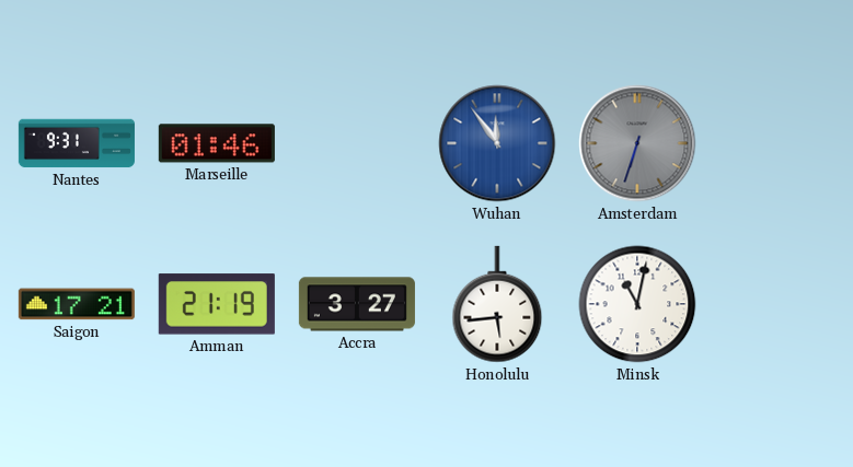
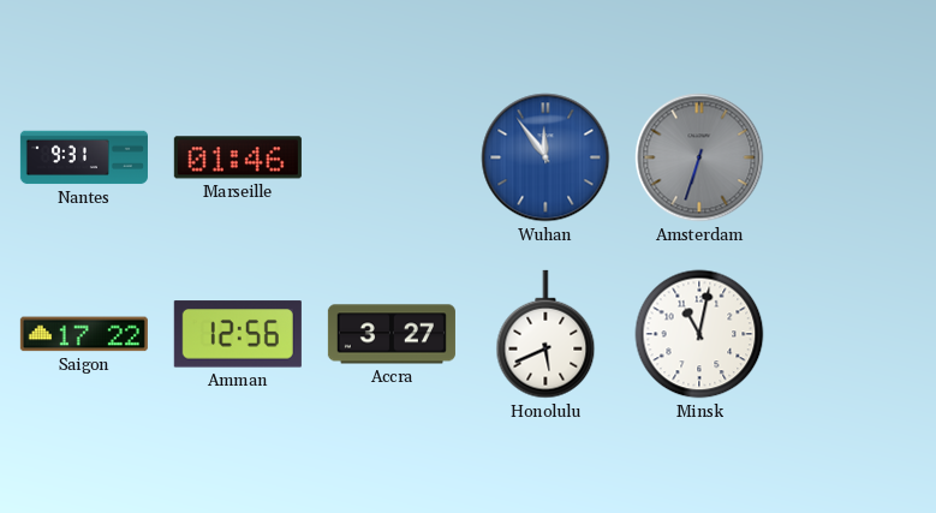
Saigon: 17:21 -> 17:22 (84, 334)
Amman: 21:19 -> 12:56 (238, 334)
Honolulu: 5:44 -> 5:41 (545, 334)
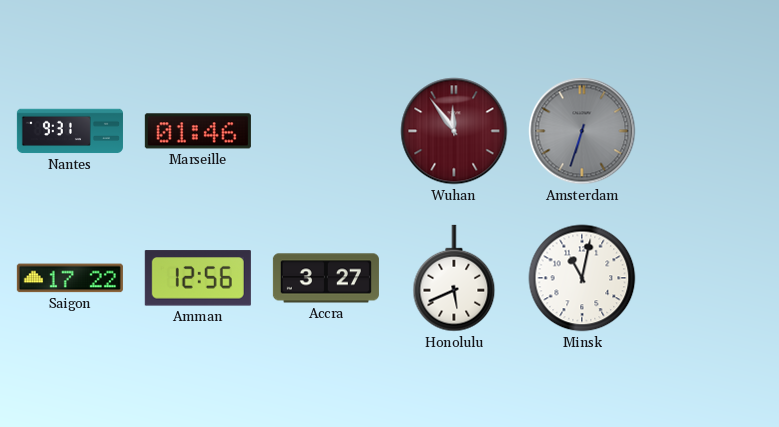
Wuhan dial: blue -> burgundy (454, 131)
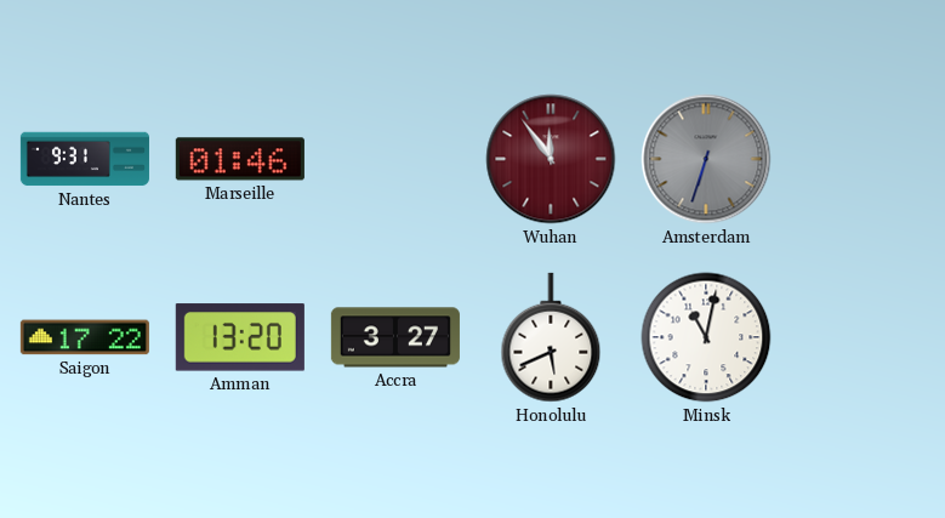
Amman: 12:56 -> 13:20 (240, 337)
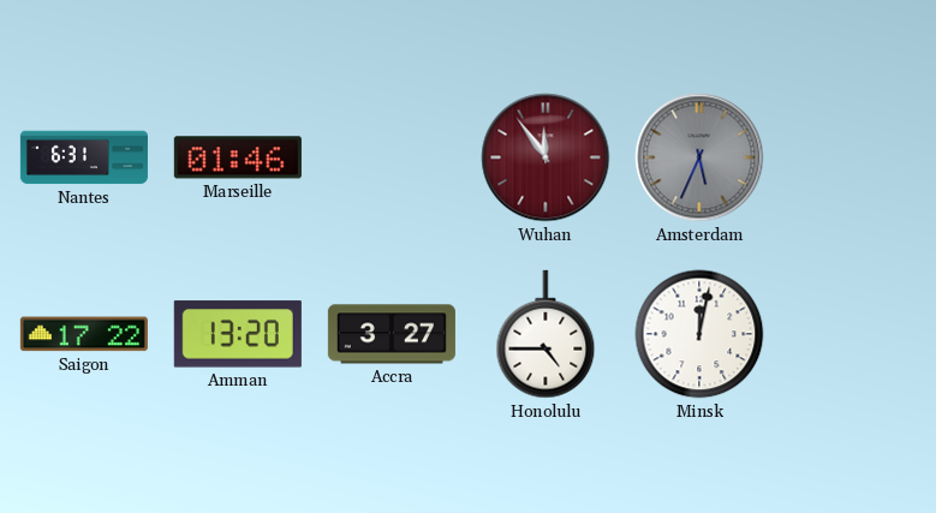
Nantes: 9:31 -> 6:31 (84, 157)
Amsterdam: 6:33 -> 5:34 (699, 157)
Honolulu: 5:41 -> 4:45 (545, 334)
Minsk: 11:02 -> 12:02 (699, 334)
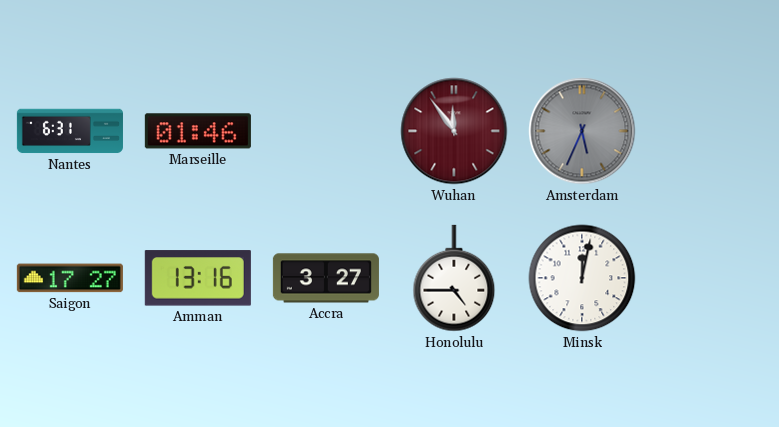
Saigon: 17:22 -> 17:27 (70, 278)
Amman: 13:20 -> 13:16 (198, 278)
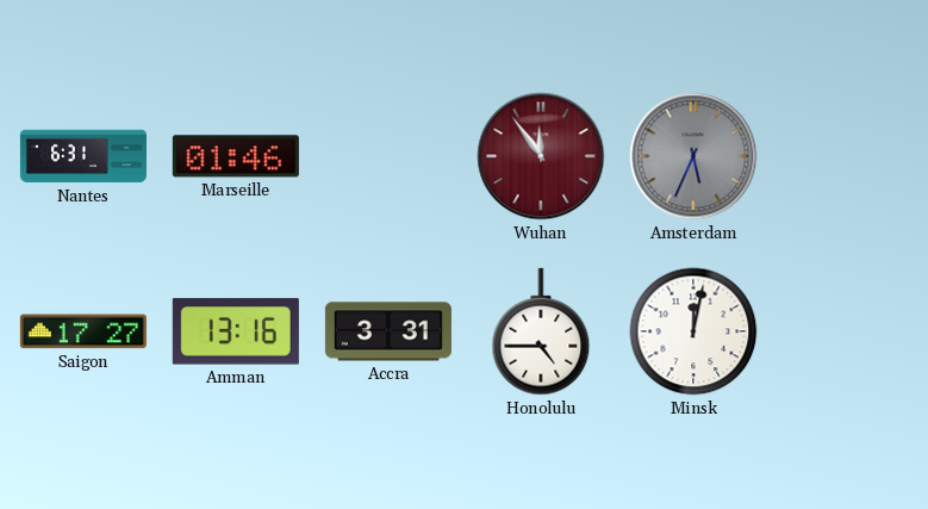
Accra: 3:27 -> 3:31 (388, 331)
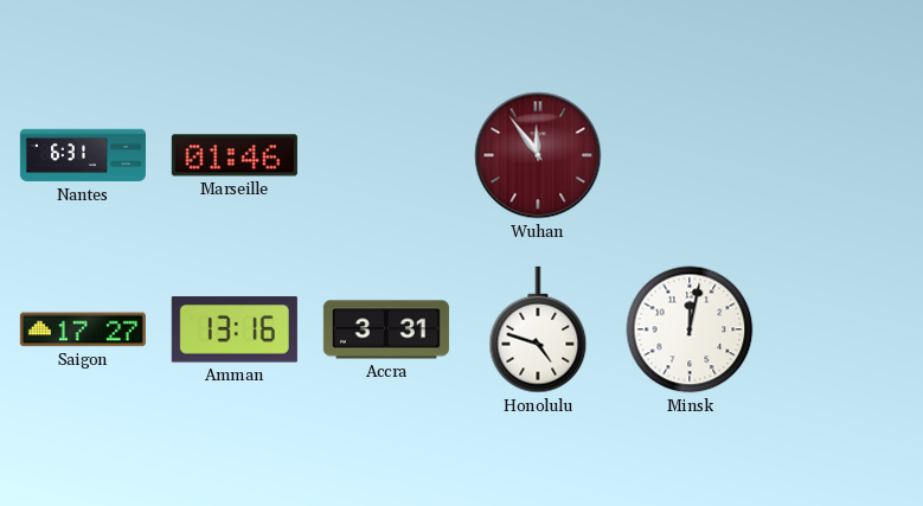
Amsterdam: 5:34 -> none (693, 156)
Honolulu: 4:45 -> 4:48 (538, 329)
